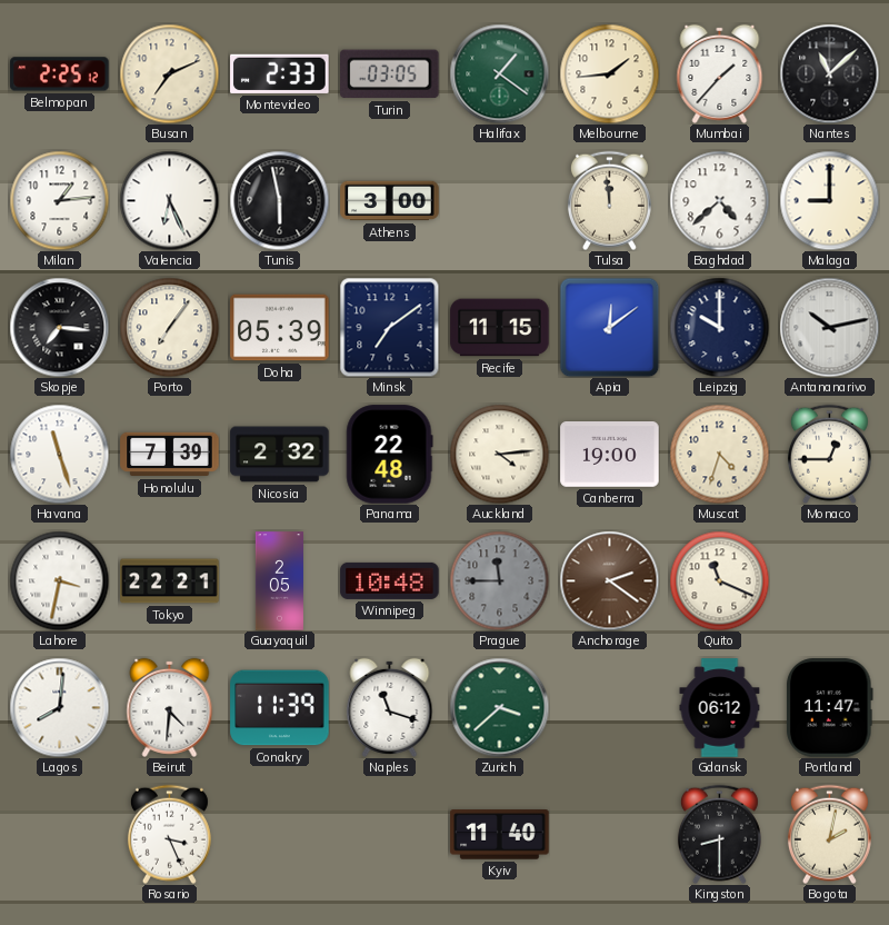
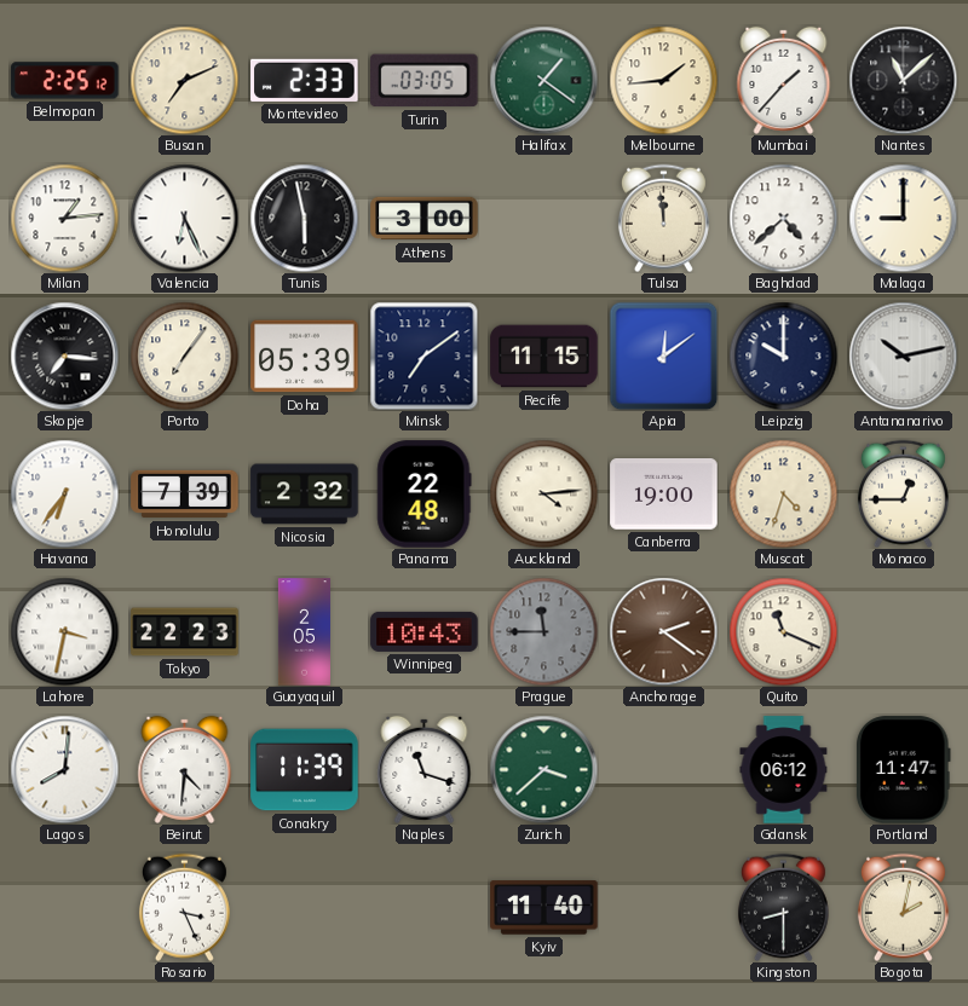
Havana: 11:27 -> 6:36 (64, 493)
Tokyo: 22:21 -> 22:23 (185, 632)
Winnipeg: 10:48 -> 10:43 (425, 631)
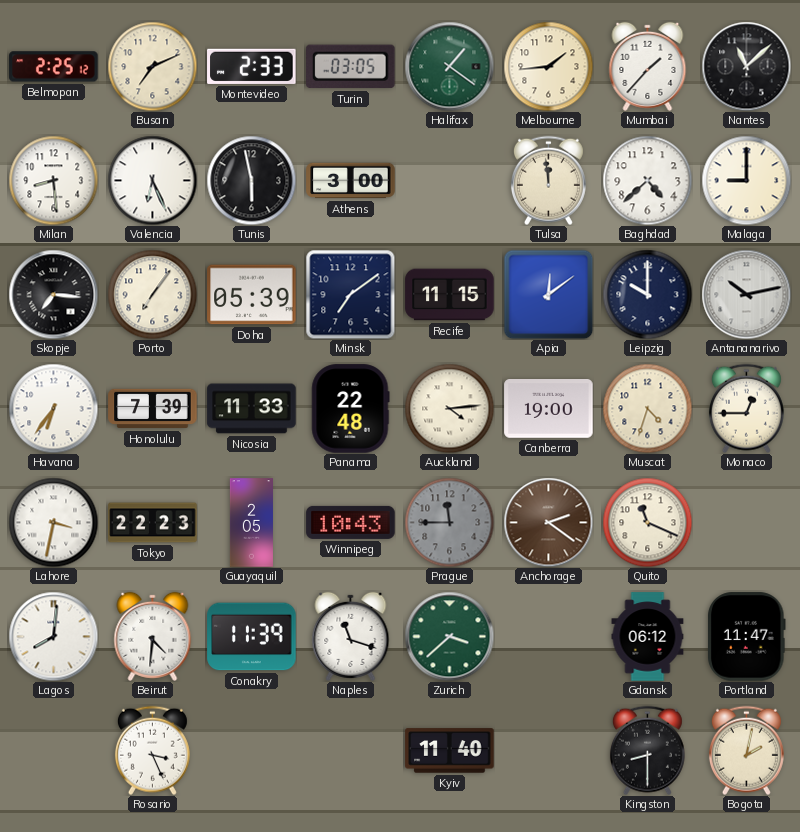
Milan: 1:14 -> 8:29 (53, 180)
Nicosia: 2:32 -> 11:33 (252, 409)
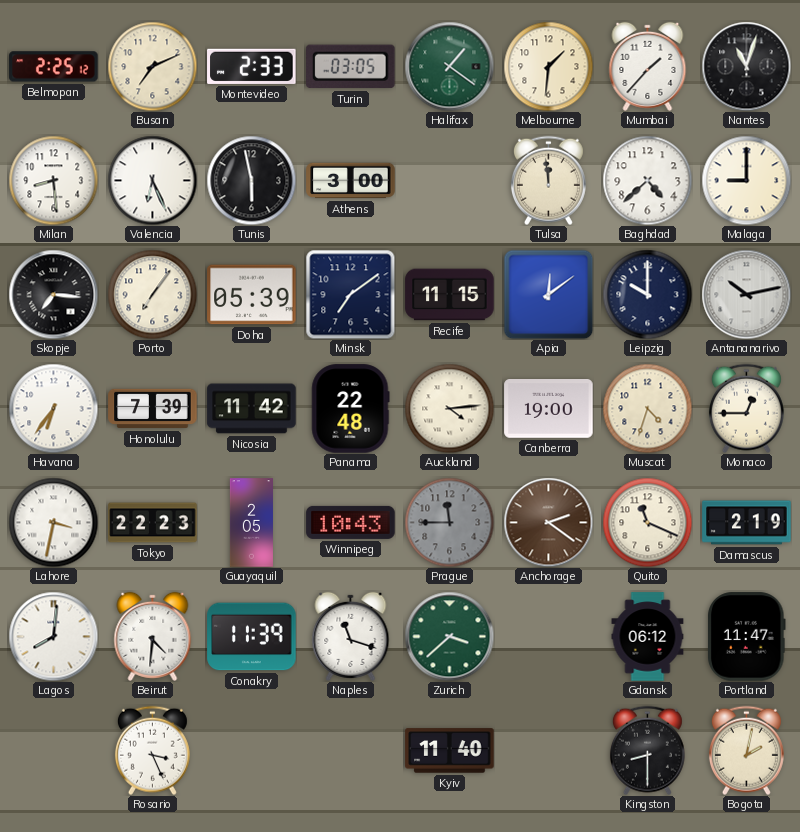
Melbourne: 1:44 -> 1:31 (548, 66)
Nantes: 11:08 -> 11:03 (746, 66)
Nicosia: 11:33 -> 11:42 (252, 409)
Damascus: none -> 2:19 (747, 523)
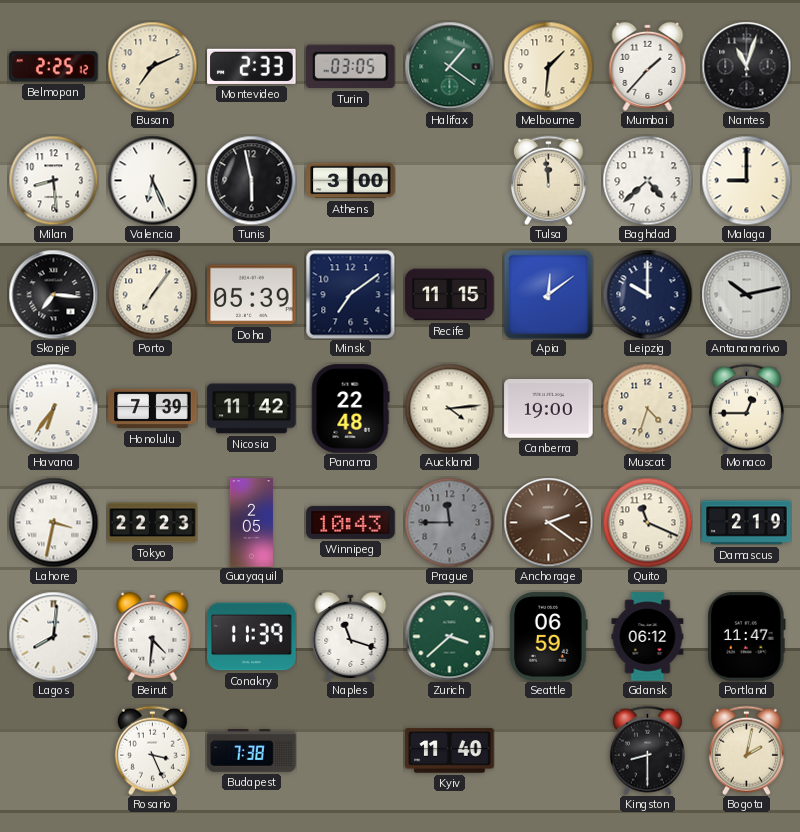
Seattle: none -> 06:59 (549, 637)
Budapest: none -> 7:38 (252, 751)
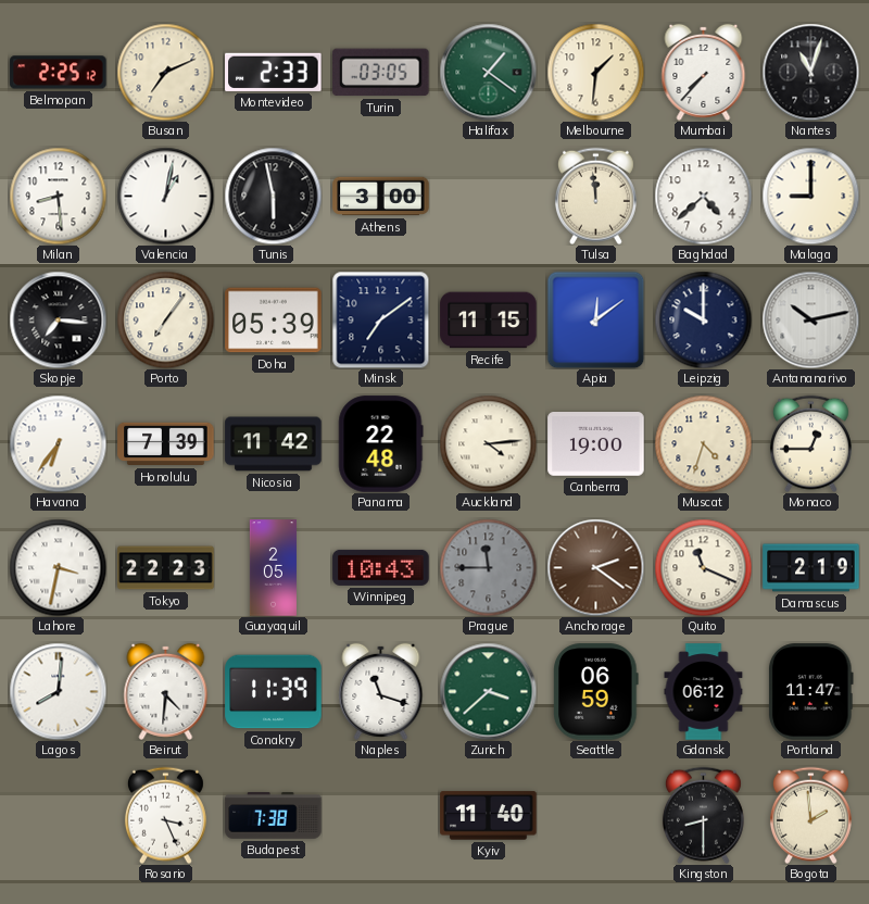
Mumbai: 1:37 -> 7:37 (704, 72)
Valencia: 6:26 -> 1:02 (165, 196)
Bogota: 2:02 -> 1:59 (810, 815)
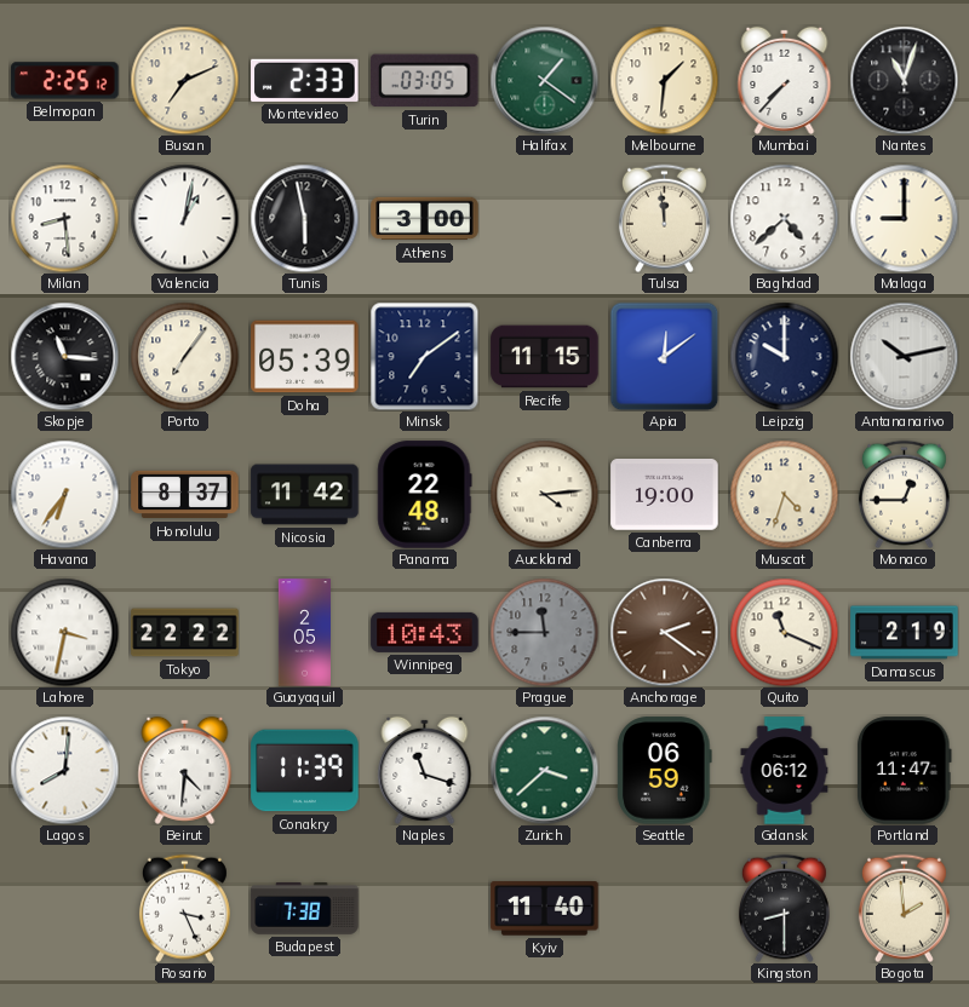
Skopje: 7:16 -> 11:16 (64, 356)
Honolulu: 7:39 -> 8:37 (185, 495)
Tokyo: 22:23 -> 22:22 (185, 633)
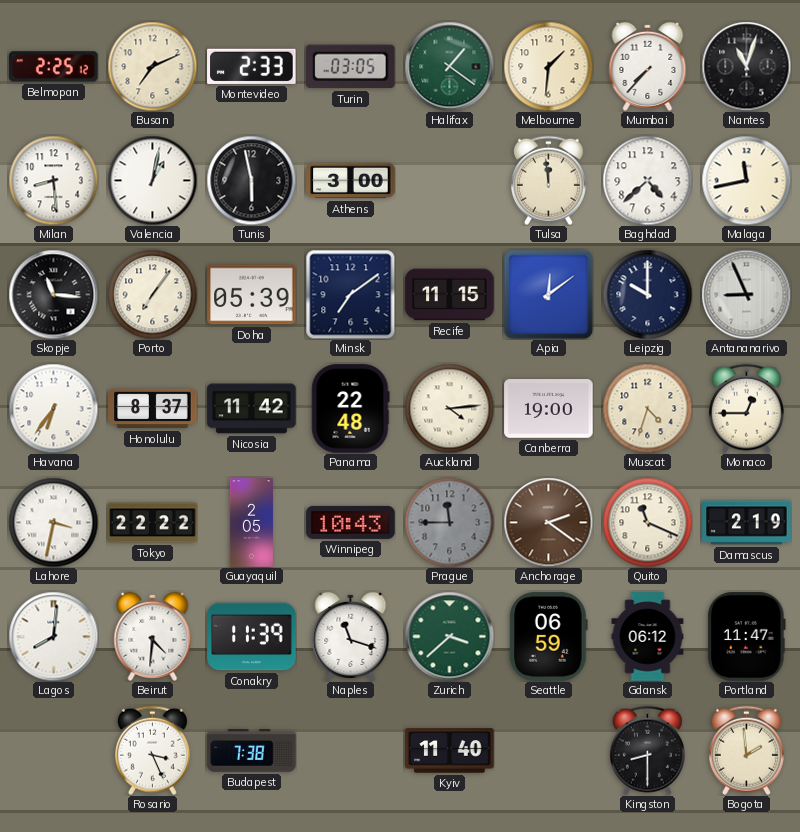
Malaga: 9:00 -> 11:43 (746, 180)
Antananarivo: 10:13 -> 8:56 (746, 294)
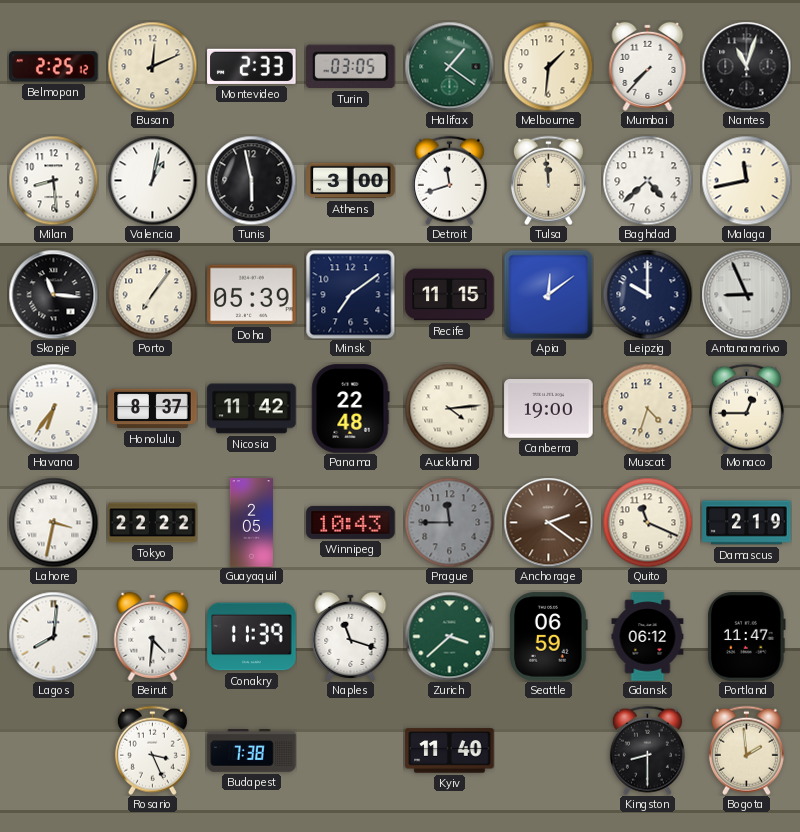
Busan: 7:11 -> 12:11 (152, 66)
Detroit: none -> 11:42 (449, 180)
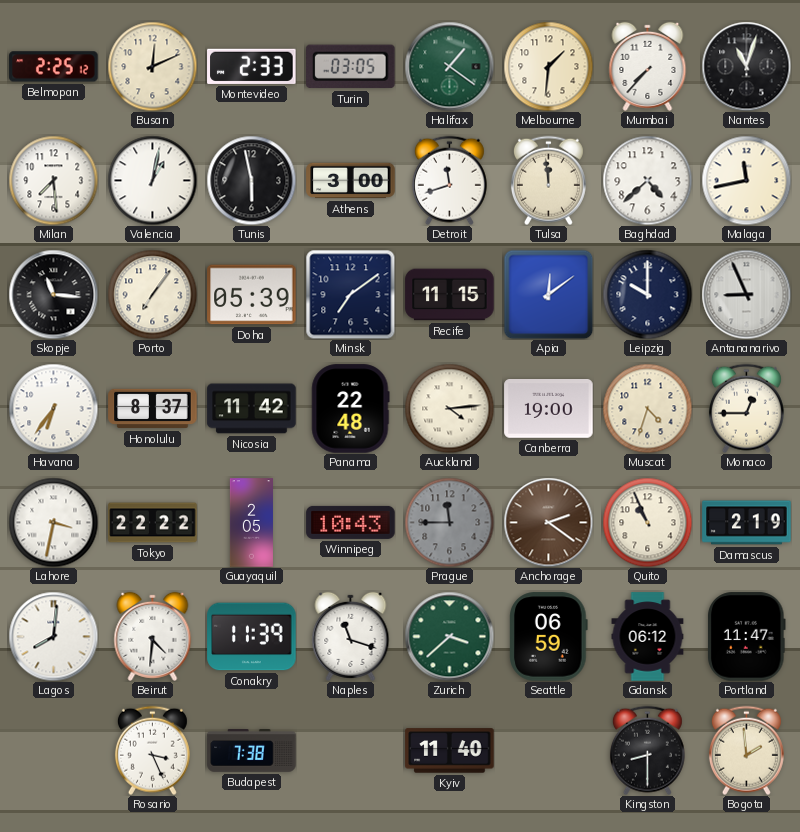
Milan: 8:29 -> 7:29 (53, 180)
Quito: 11:19 -> 10:56 (647, 522)
